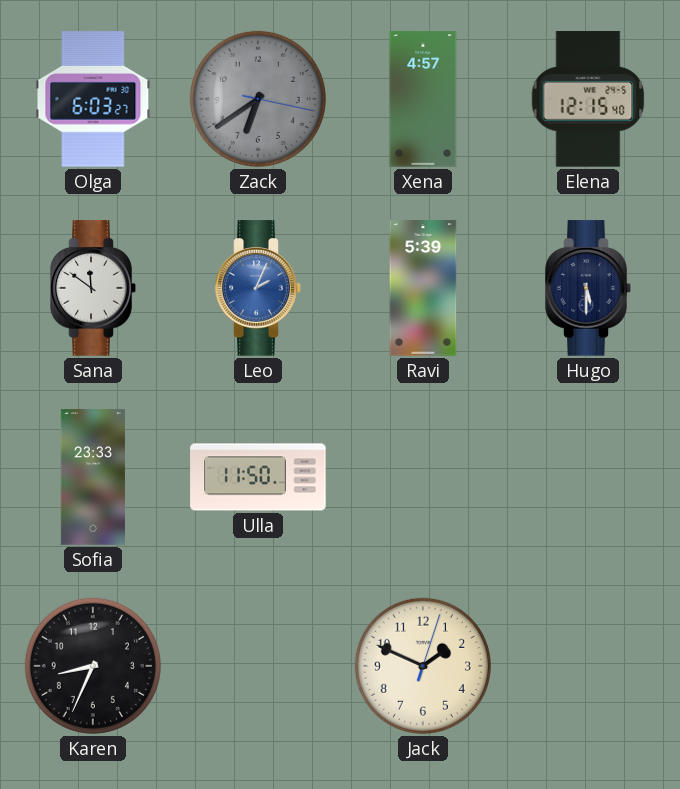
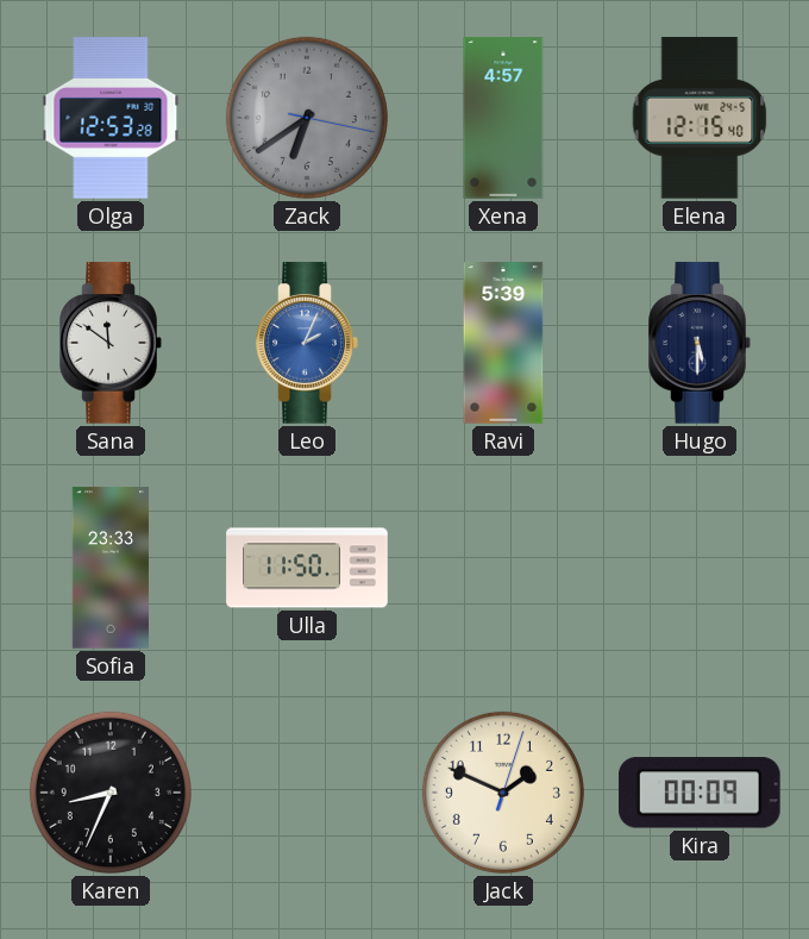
Olga: 6:03 -> 12:53 (111, 118)
Kira: none -> 00:09 (701, 793)
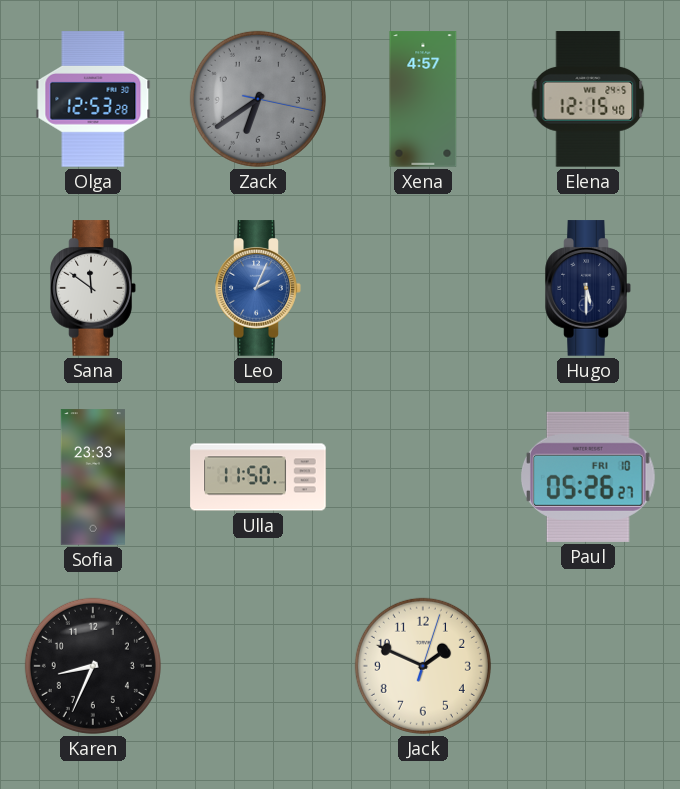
Ravi: 5:39 -> none (503, 343)
Paul: none -> 05:26 (588, 477)
Kira: 00:09 -> none (701, 793)
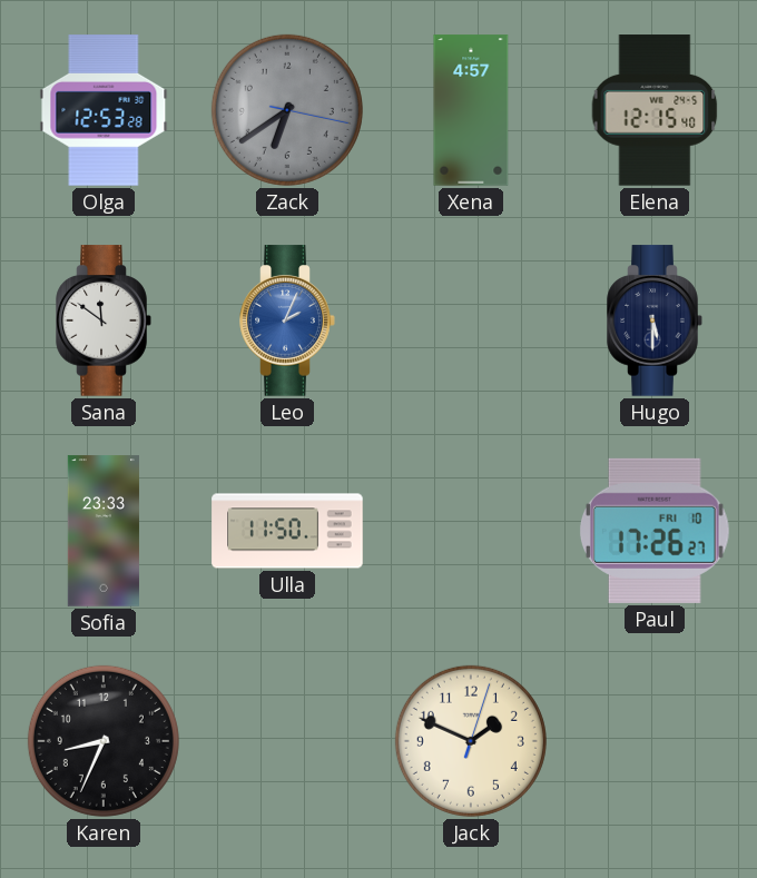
Paul: 05:26 -> 17:26 (655, 531)
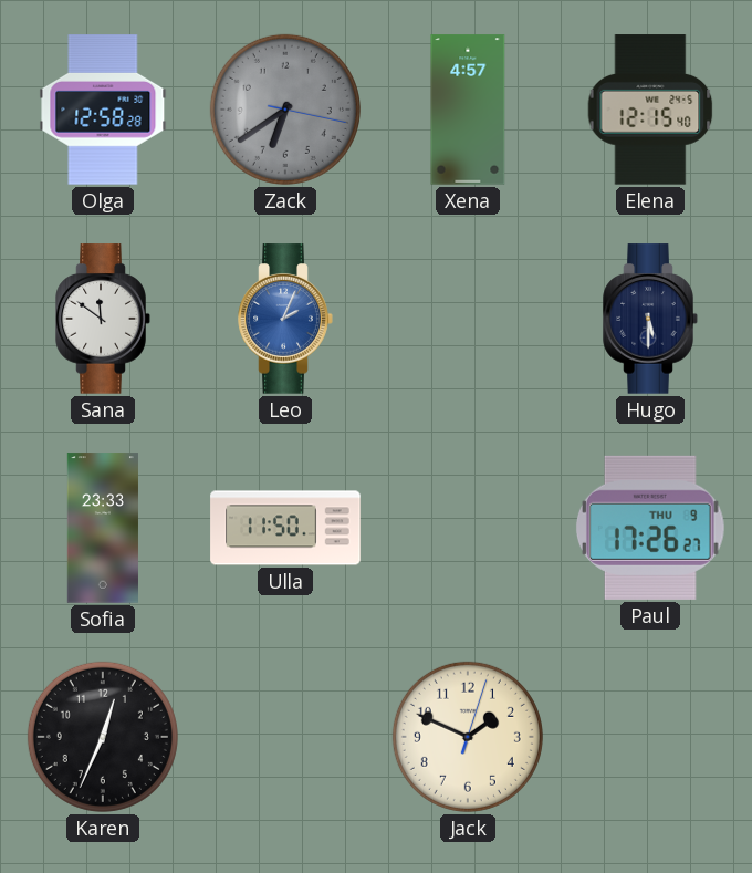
Olga: 12:53 -> 12:58 (103, 110)
Paul date: FRI 10 -> THU 9 (650, 528)
Karen: 8:34 -> 12:34 (103, 737)
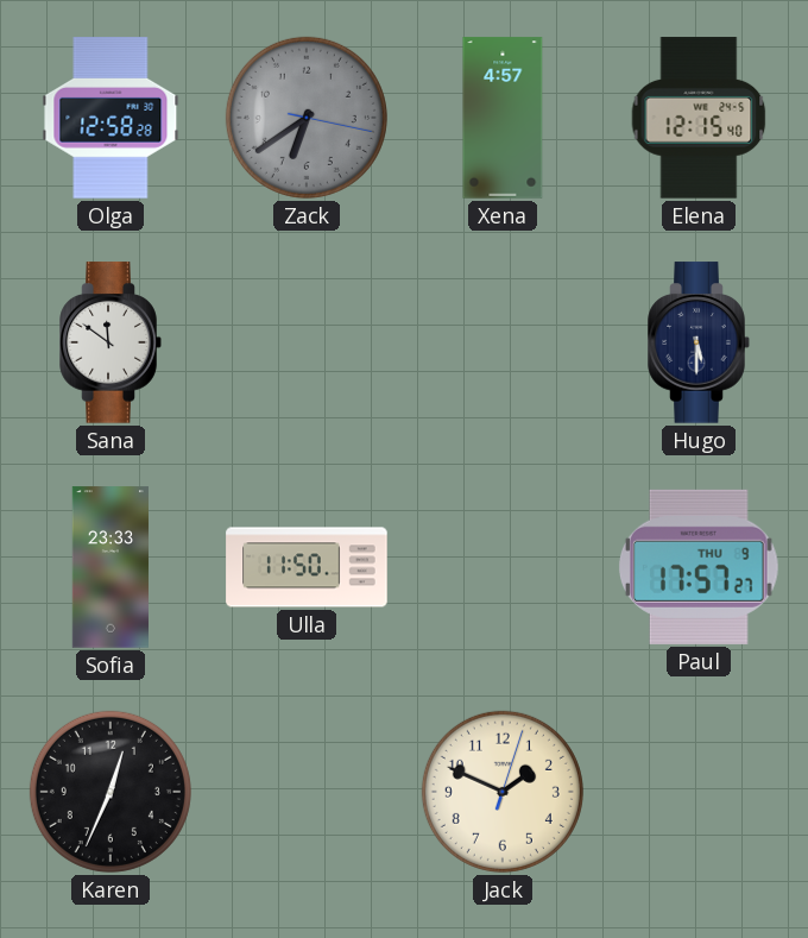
Leo: 2:04 -> none (285, 319)
Paul: 17:26 -> 17:57 (699, 567)
